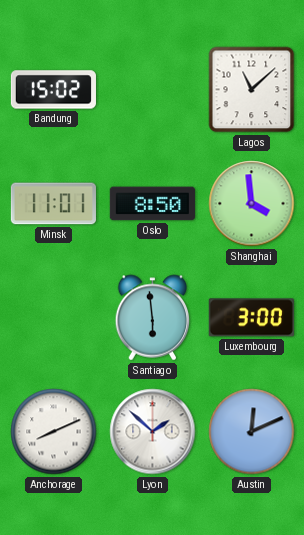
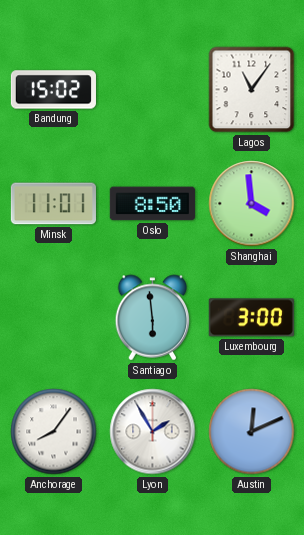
Lagos: 11:08 -> 11:06 (252, 90)
Anchorage: 8:11 -> 8:06 (54, 432)
Lyon: 1:52 -> 1:55 (153, 432)
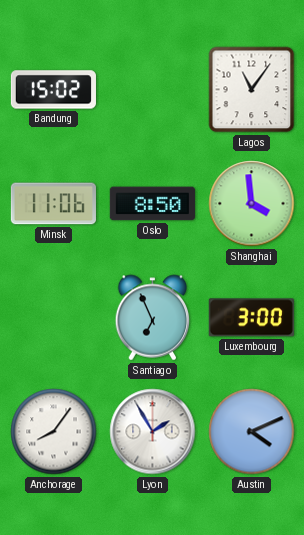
Minsk: 11:01 -> 11:06 (53, 204)
Santiago: 5:59 -> 6:56 (153, 318)
Austin: 12:11 -> 4:11 (252, 432)
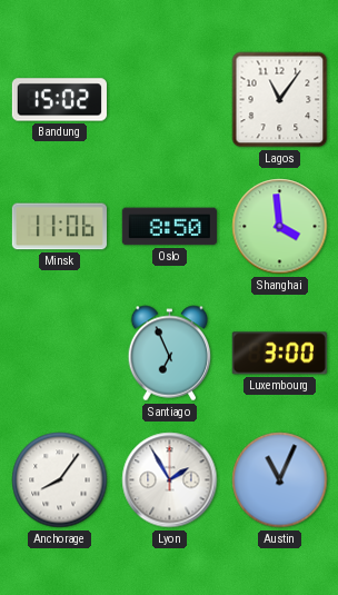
Austin: 4:11 -> 11:04 (280, 480)
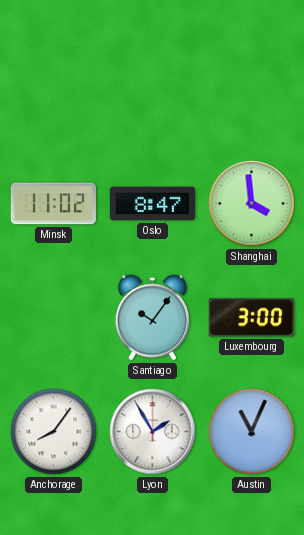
Bandung: 15:02 -> none (59, 100)
Lagos: 11:06 -> none (280, 100)
Minsk: 11:06 -> 11:02 (53, 204)
Oslo: 8:50 -> 8:47 (152, 204)
Santiago: 6:56 -> 10:06 (153, 318)
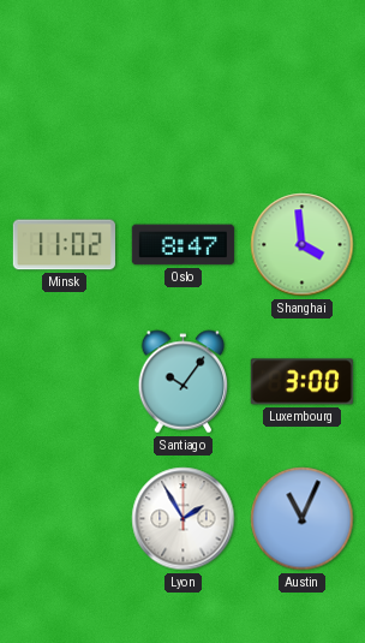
Anchorage: 8:06 -> none (54, 432)
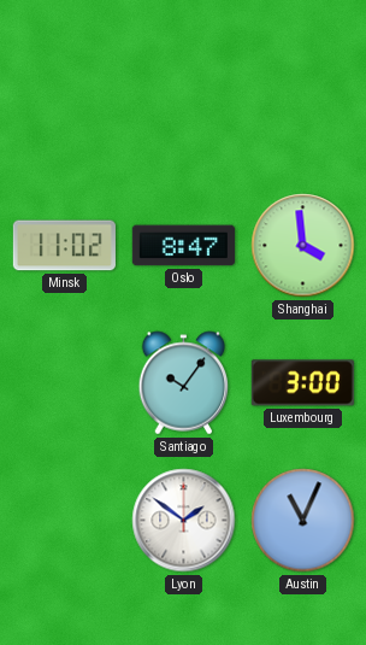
Lyon: 1:55 -> 1:51 (184, 521)
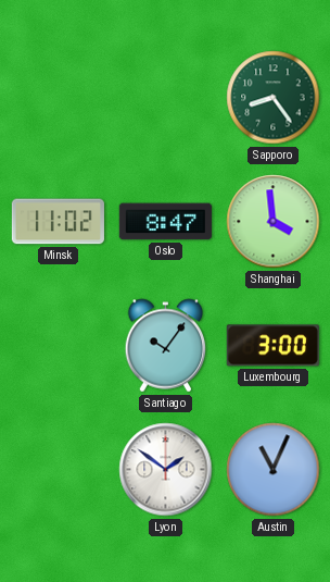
Sapporo: none -> 8:24 (274, 98)
